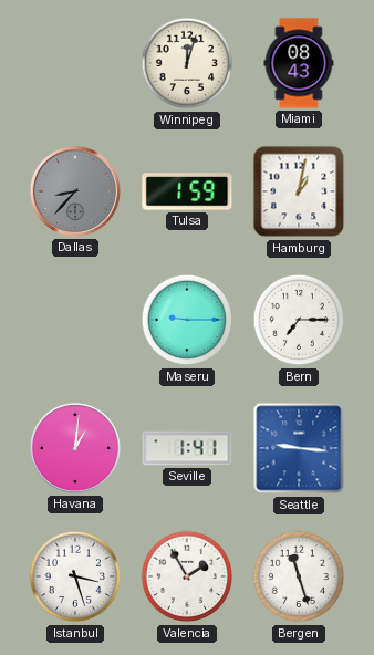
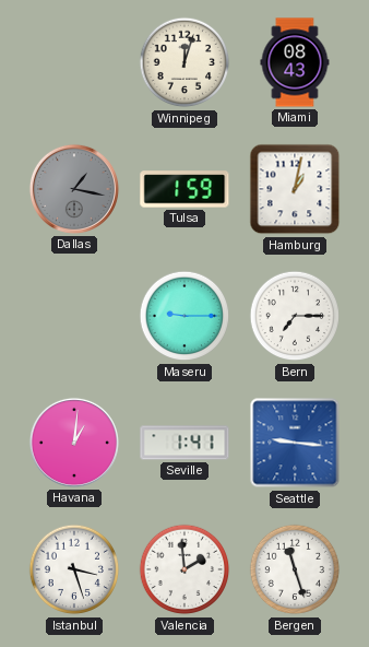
Dallas: 8:37 -> 1:17 (74, 189)
Valencia: 1:55 -> 1:59 (184, 569)
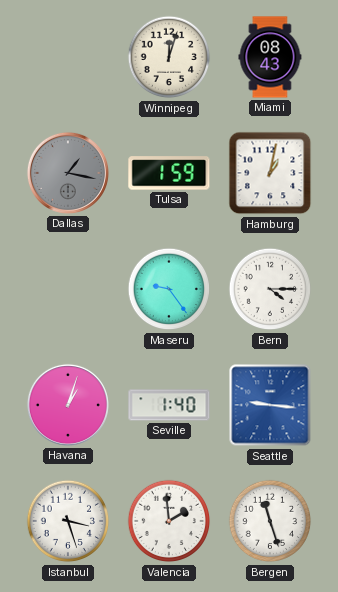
Maseru: 9:15 -> 9:24 (169, 289)
Bern: 7:15 -> 4:15 (270, 289)
Havana: 1:01 -> 1:03 (68, 405)
Seville: 1:41 -> 1:40 (169, 405)
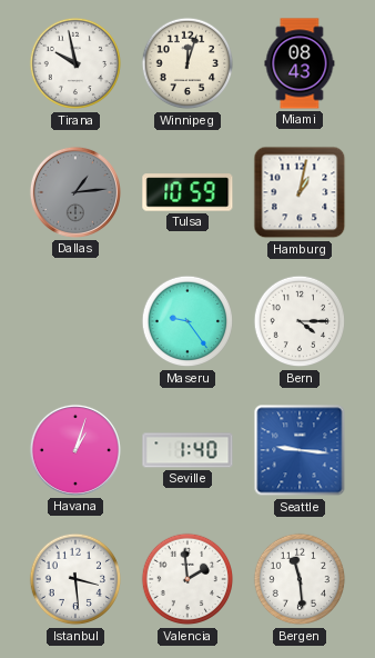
Tirana: none -> 9:58 (75, 63)
Dallas: 1:17 -> 1:14 (75, 192)
Tulsa: 1:59 -> 10:59 (187, 192)
Istanbul: 3:27 -> 3:29 (75, 579)
Bergen: 11:27 -> 11:29 (300, 579)
